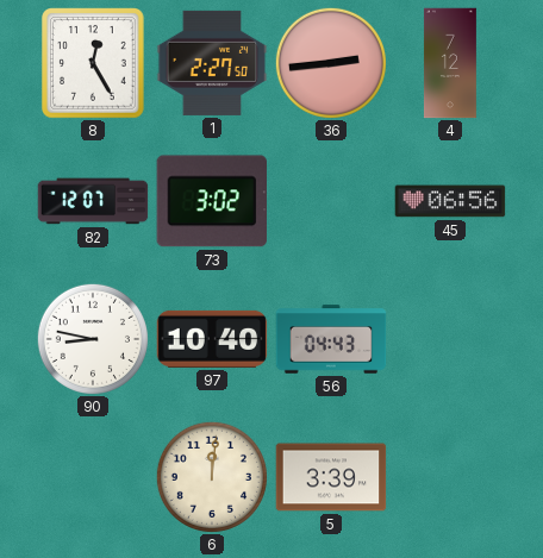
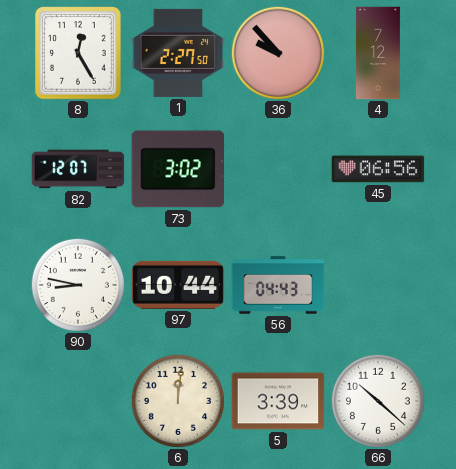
36: 2:44 -> 9:53 (278, 53)
97: 10:40 -> 10:44 (178, 285)
66: none -> 10:22 (378, 401)
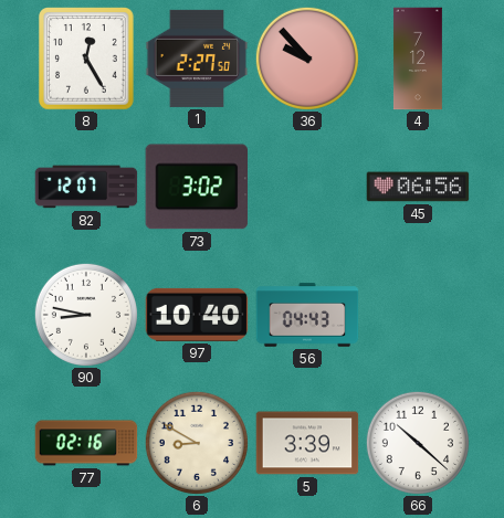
97: 10:44 -> 10:40 (197, 315)
77: none -> 02:16 (86, 443)
6: 12:01 -> 8:50 (197, 443)
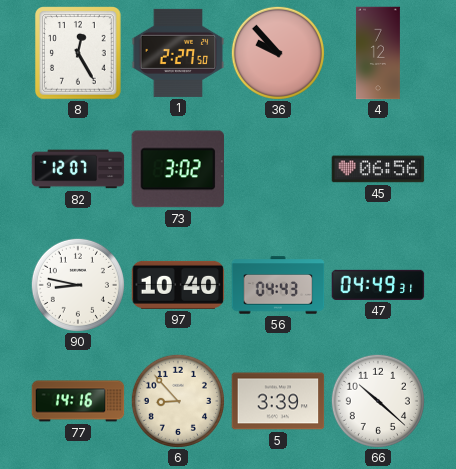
47: none -> 04:49 (378, 285)
77: 02:16 -> 14:16 (78, 401)
6: 8:50 -> 8:53 (178, 401)
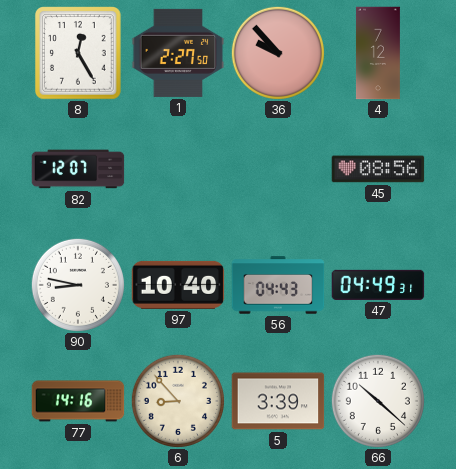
73: 3:02 -> none (177, 169)
45: 06:56 -> 08:56 (378, 169)
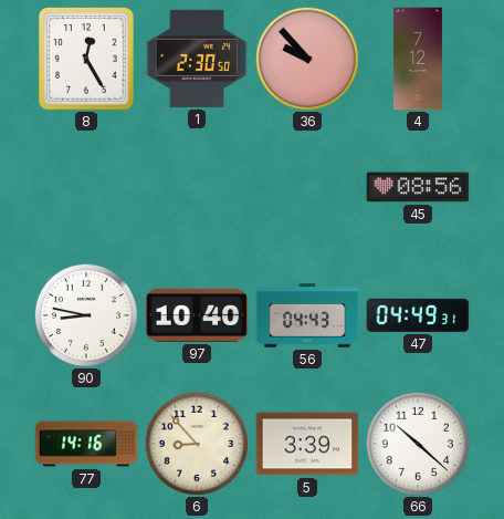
1: 2:27 -> 2:30 (197, 59)
82: 12:07 -> none (78, 169)
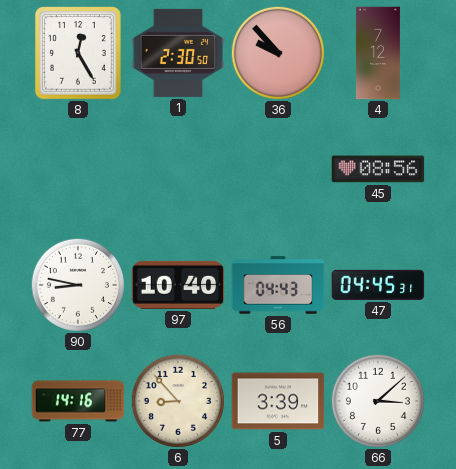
47: 04:49 -> 04:45 (378, 285)
66: 10:22 -> 3:08 (378, 401)
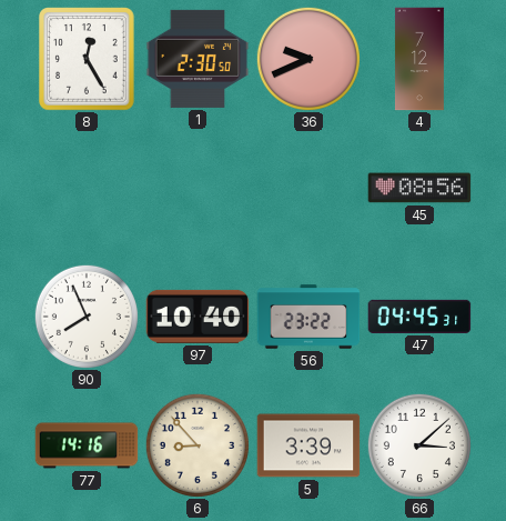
36: 9:53 -> 9:41 (308, 59)
90: 8:47 -> 7:56 (87, 317)
56: 04:43 -> 23:22 (308, 317)
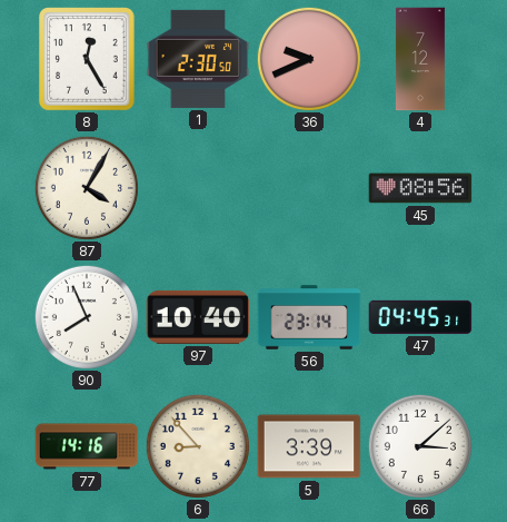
87: none -> 4:05 (87, 188)
56: 23:22 -> 23:14 (309, 317)
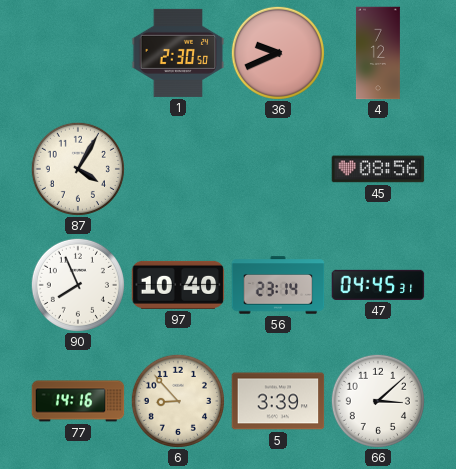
8: 12:25 -> none (88, 59)
